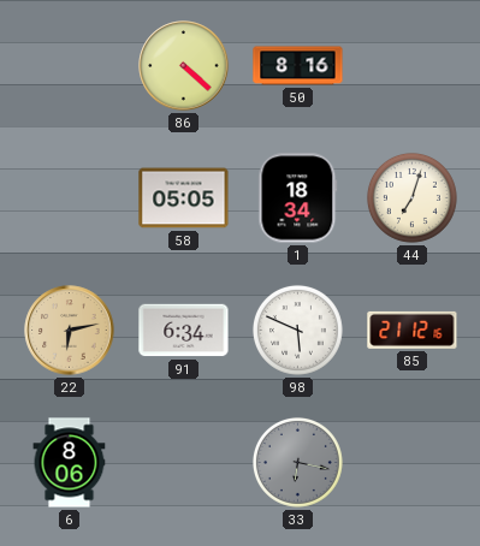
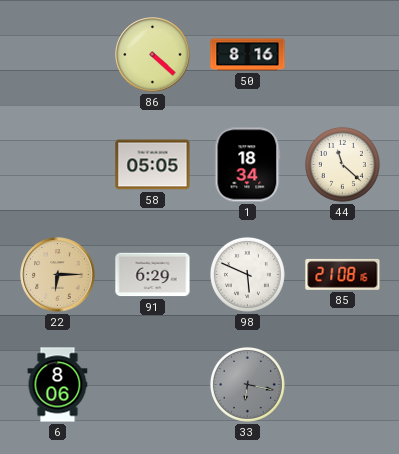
44: 7:03 -> 11:22 (342, 164)
22: 6:13 -> 6:15 (58, 275)
91: 6:34 -> 6:29 (153, 275)
85: 21:12 -> 21:08 (343, 274)
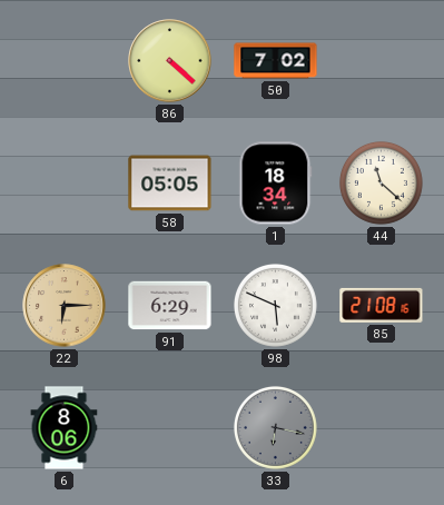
50: 8:16 -> 7:02 (276, 61)
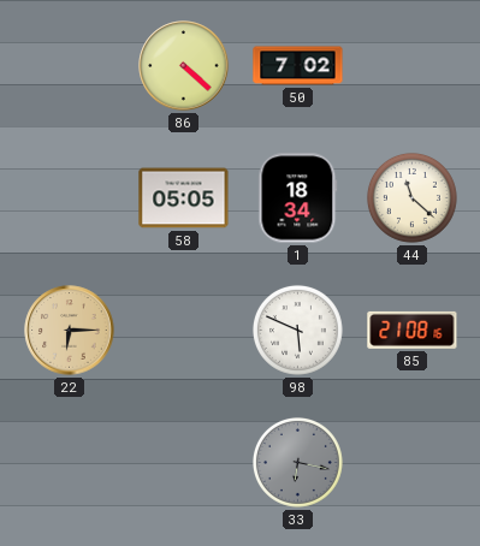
91: 6:29 -> none (170, 306)
6: 8:06 -> none (65, 428)
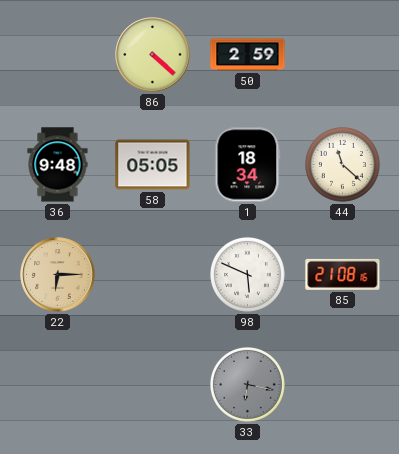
50: 7:02 -> 2:59 (248, 55)
36: none -> 9:48 (58, 165)
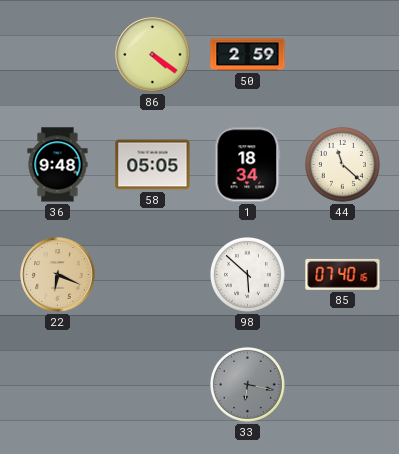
86: 4:22 -> 4:21 (153, 55)
22: 6:15 -> 6:19 (58, 275)
98: 5:49 -> 5:52 (247, 274)
85: 21:08 -> 07:40 (343, 274)
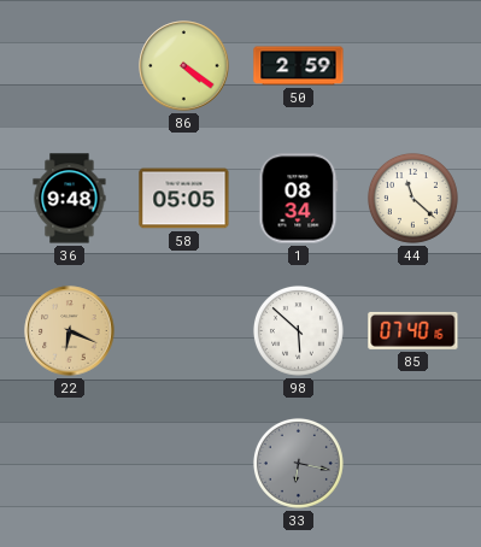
1: 18:34 -> 08:34 (299, 199)
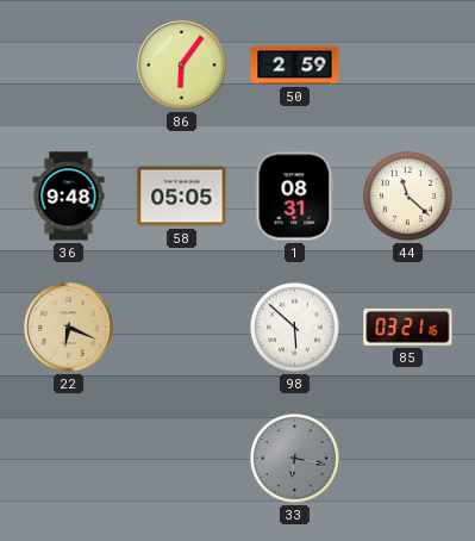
86: 4:21 -> 6:06 (182, 66)
1: 08:34 -> 08:31 (295, 197)
85: 07:40 -> 03:21 (408, 327)
